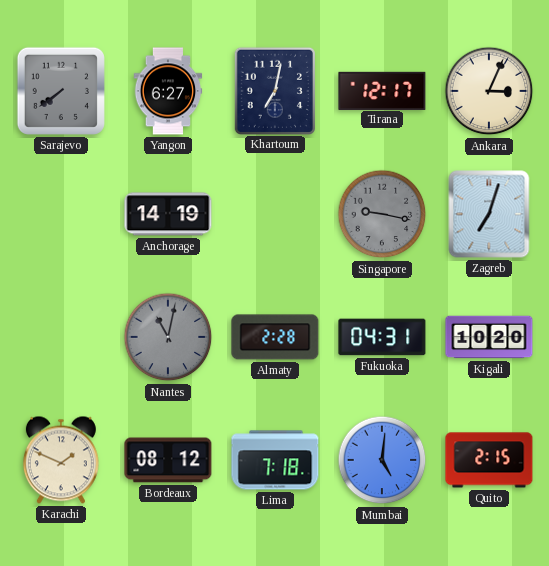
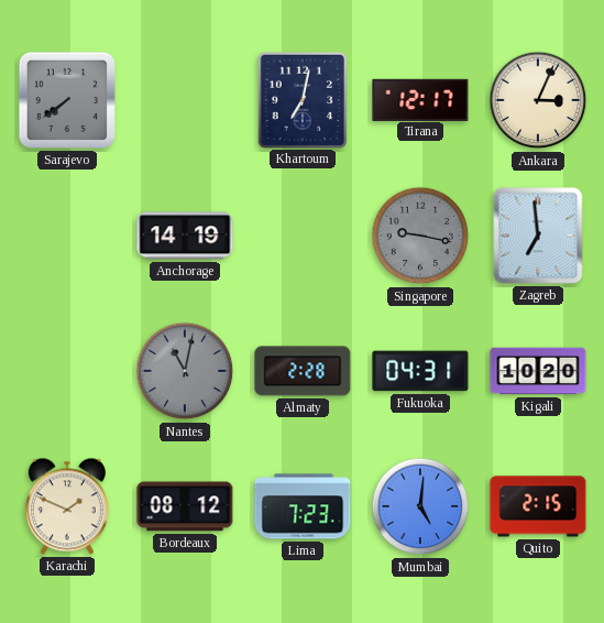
Yangon: 6:27 -> none (168, 91)
Zagreb: 7:03 -> 6:59 (538, 236)
Lima: 7:18 -> 7:23 (303, 506)
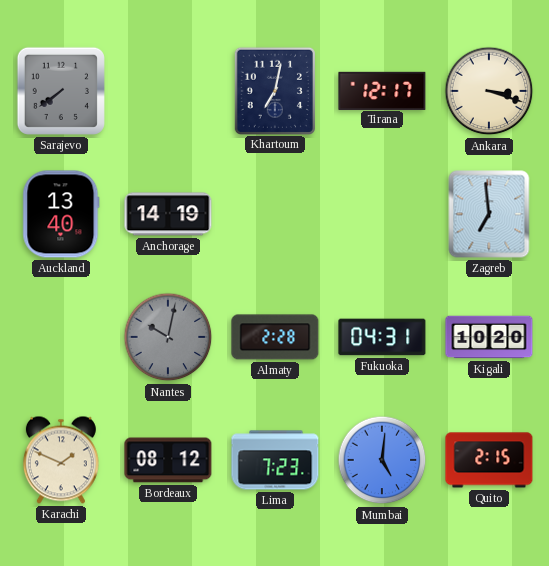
Ankara: 3:04 -> 3:18 (489, 91)
Auckland: none -> 13:40 (61, 214)
Singapore: 9:17 -> none (420, 236)
Nantes: 11:02 -> 10:02 (168, 337)
